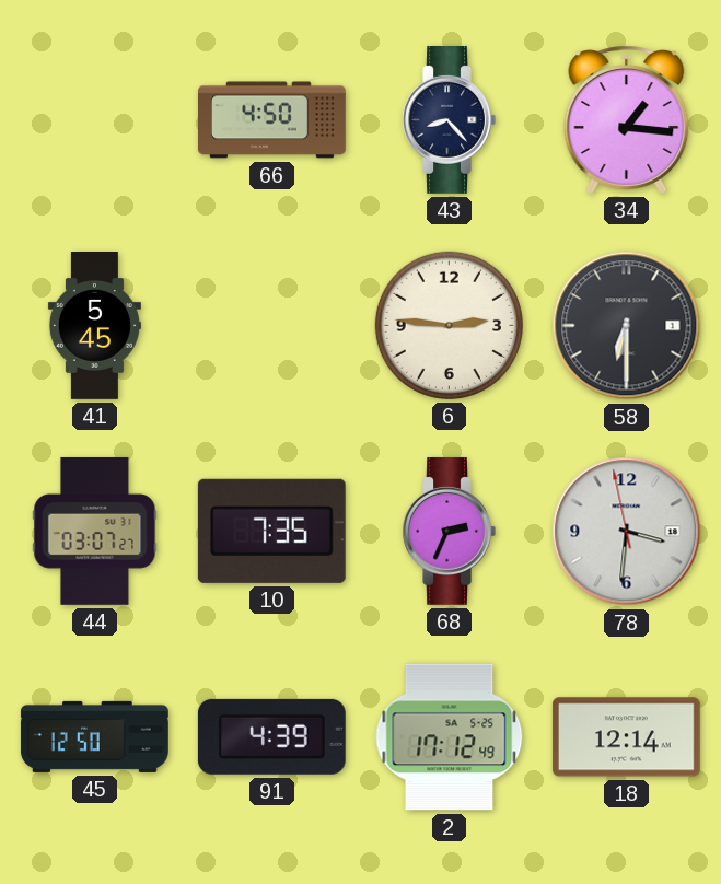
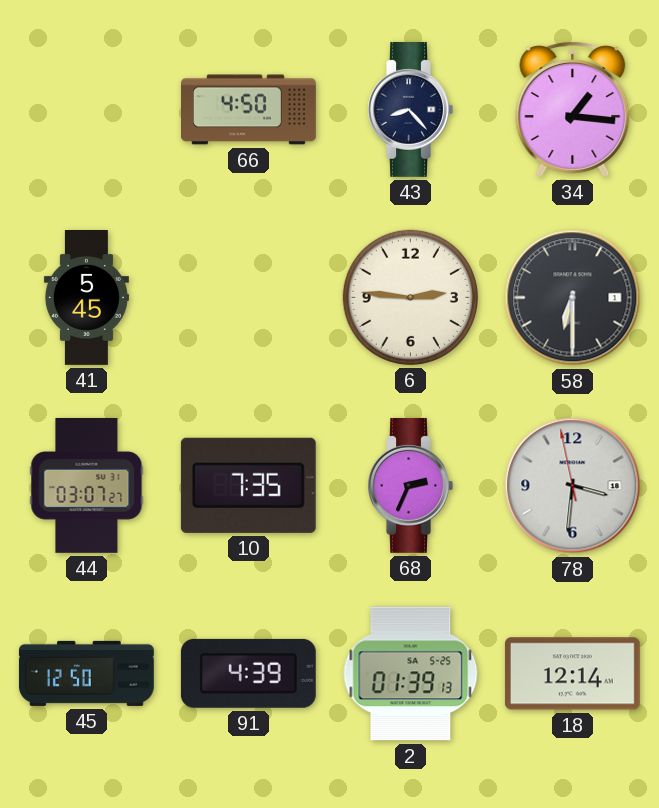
2: 17:12 -> 01:39 (411, 674)
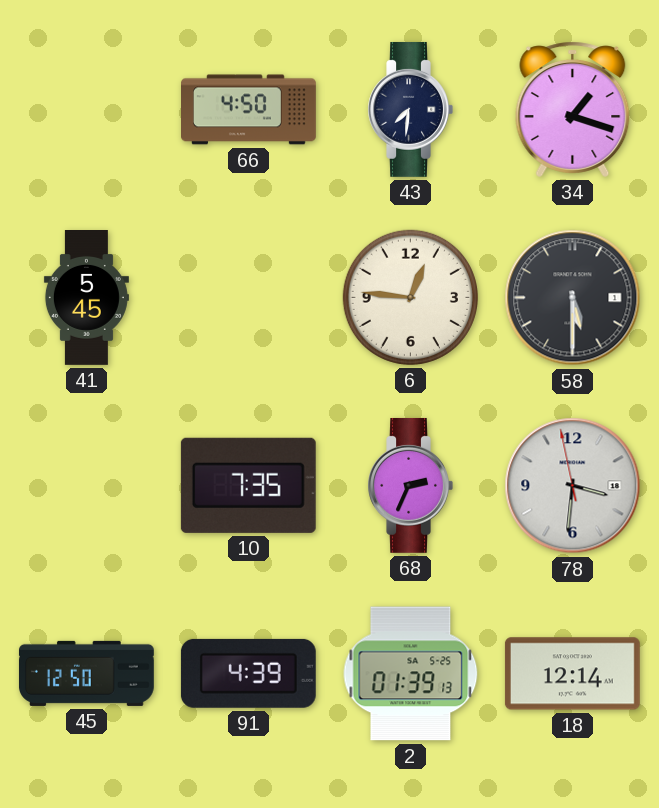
43: 8:23 -> 7:31 (410, 109)
34: 1:16 -> 1:18 (573, 109)
6: 2:46 -> 12:46 (410, 297)
58: 6:30 -> 5:30 (573, 298)
44: 03:07 -> none (87, 485)
